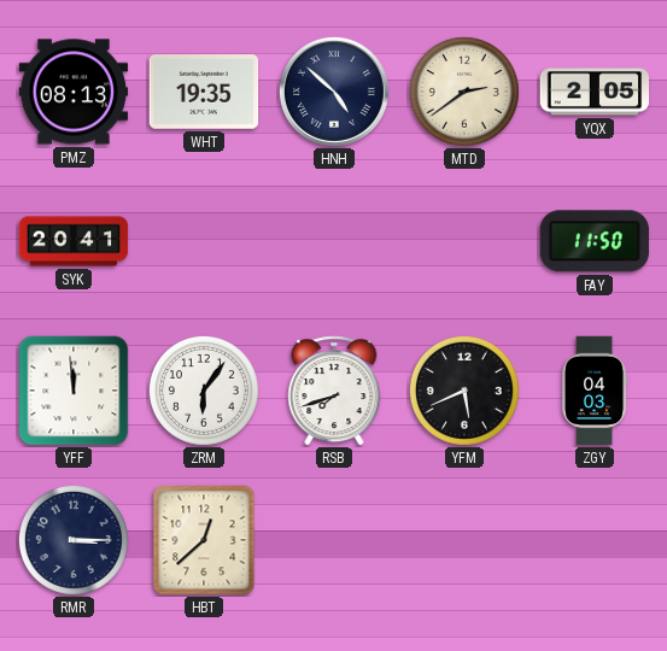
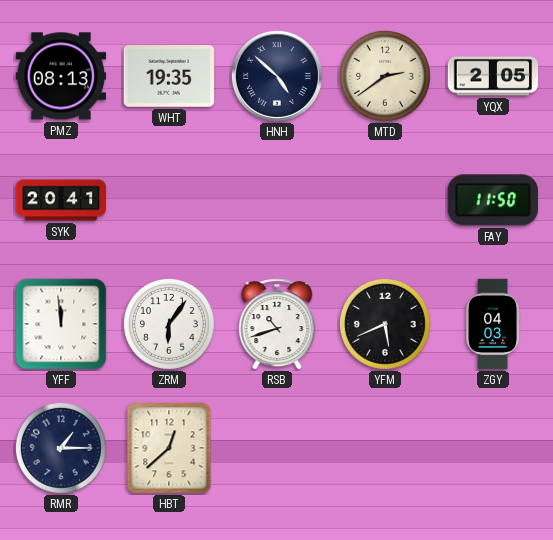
RSB: 7:42 -> 10:42 (277, 324)
RMR: 3:15 -> 1:15 (61, 448)
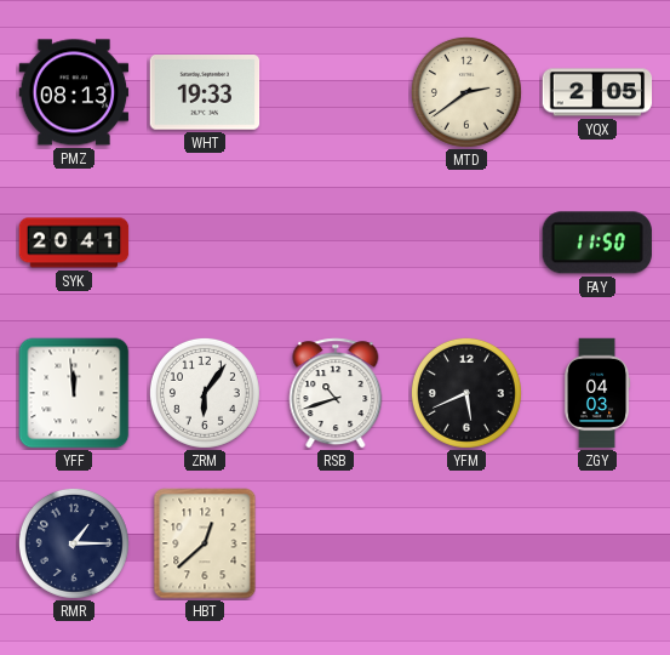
WHT: 19:35 -> 19:33 (205, 92)
HNH: 4:52 -> none (277, 76)
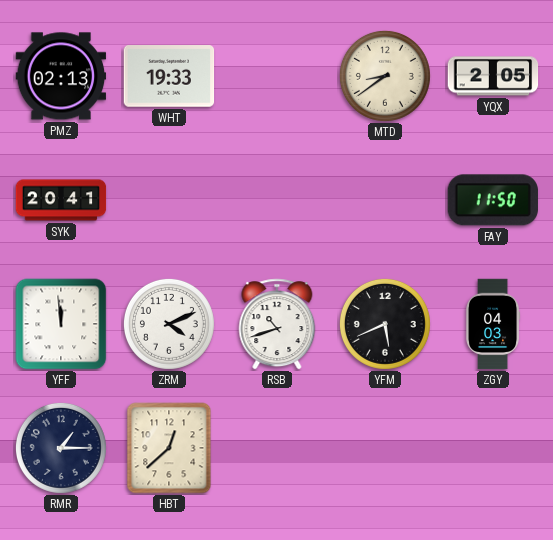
PMZ: 08:13 -> 02:13 (61, 76)
MTD: 2:39 -> 8:39 (385, 76)
ZRM: 6:06 -> 4:11 (169, 324)
